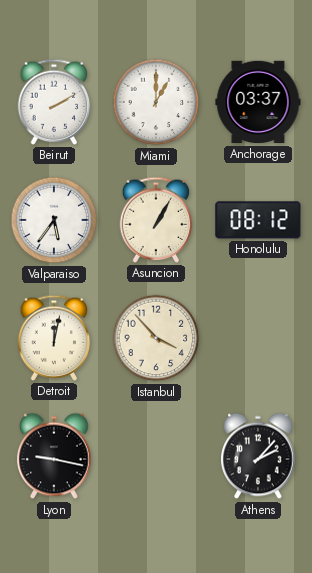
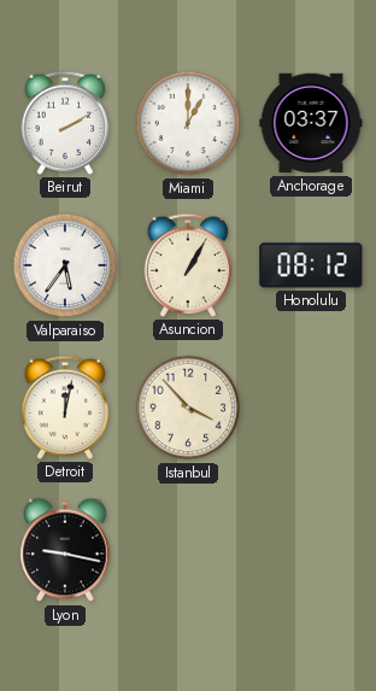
Athens: 2:07 -> none (258, 456)
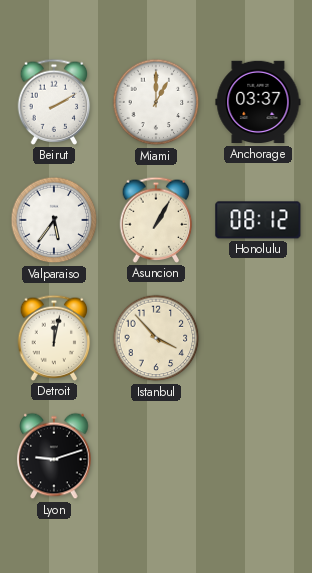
Lyon: 9:17 -> 9:12 (54, 456)
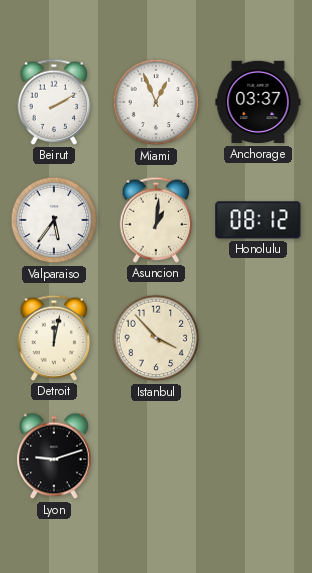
Miami: 1:00 -> 12:56 (156, 102)
Asuncion: 1:05 -> 1:01 (156, 220)
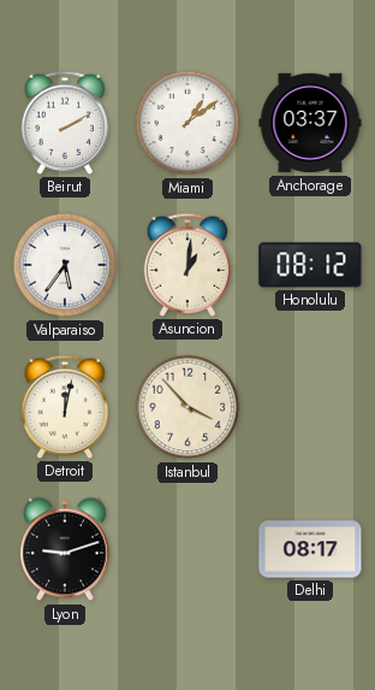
Miami: 12:56 -> 1:09 (187, 123)
Delhi: none -> 08:17 (310, 549)
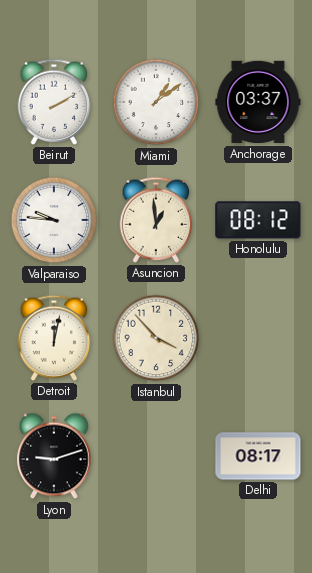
Valparaiso: 5:36 -> 9:46 (54, 220)
Asuncion: 1:01 -> 12:59 (156, 220)
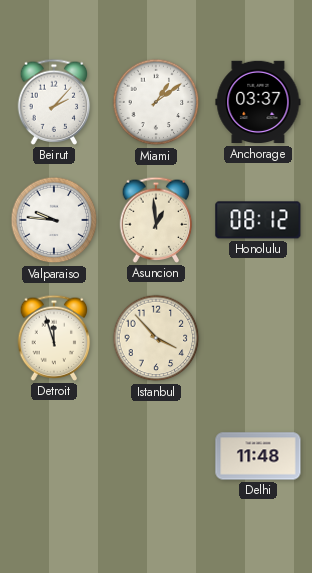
Beirut: 2:10 -> 2:07 (54, 102)
Detroit: 12:02 -> 11:57 (54, 338)
Lyon: 9:12 -> none (54, 456)
Delhi: 08:17 -> 11:48 (258, 456)
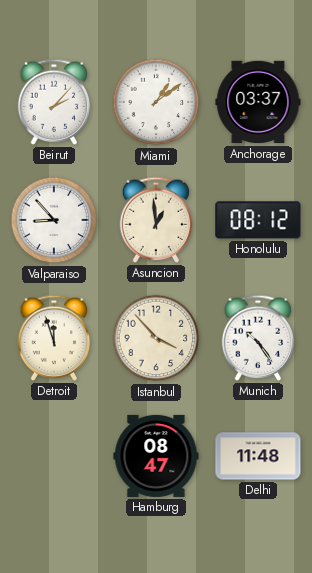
Valparaiso: 9:46 -> 8:53 (54, 220)
Munich: none -> 10:24 (258, 338)
Hamburg: none -> 08:47 (156, 456)
